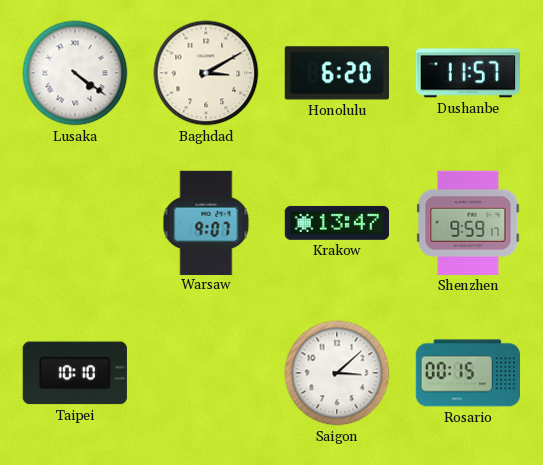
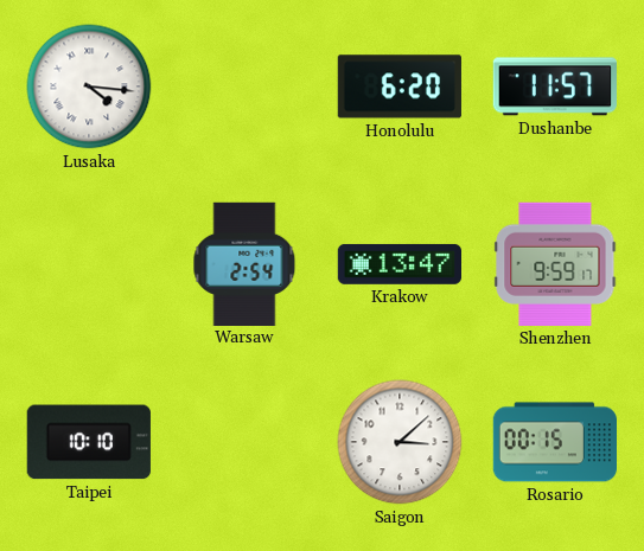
Lusaka: 4:21 -> 4:16 (89, 87)
Baghdad: 3:10 -> none (206, 73)
Warsaw: 9:07 -> 2:54 (244, 263)
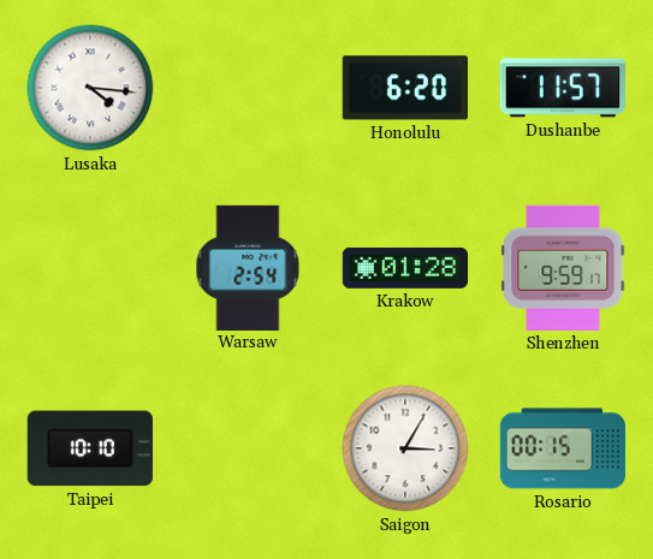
Krakow: 13:47 -> 01:28 (404, 268)
Saigon: 3:08 -> 3:05 (405, 448)
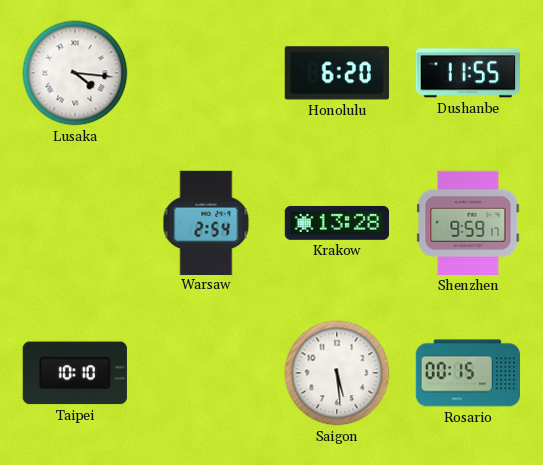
Dushanbe: 11:57 -> 11:55 (468, 73)
Krakow: 01:28 -> 13:28 (336, 223)
Saigon: 3:05 -> 5:29 (337, 373)
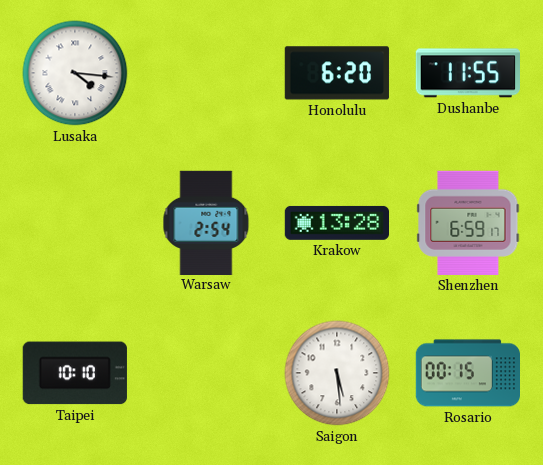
Shenzhen: 9:59 -> 6:59 (468, 223)
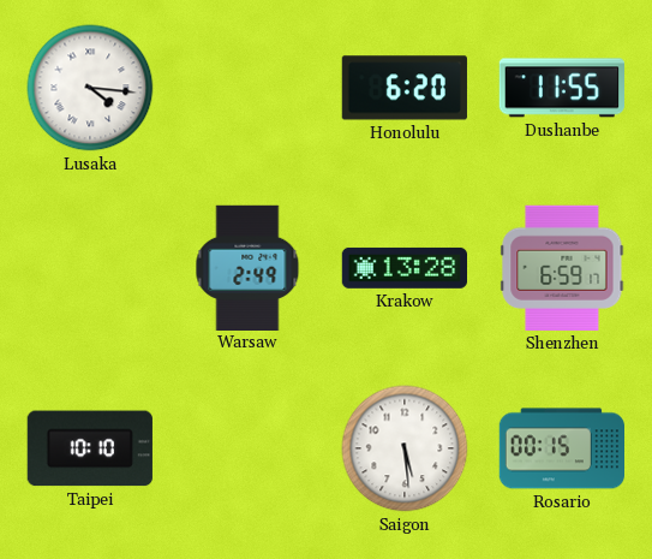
Warsaw: 2:54 -> 2:49 (247, 267)
